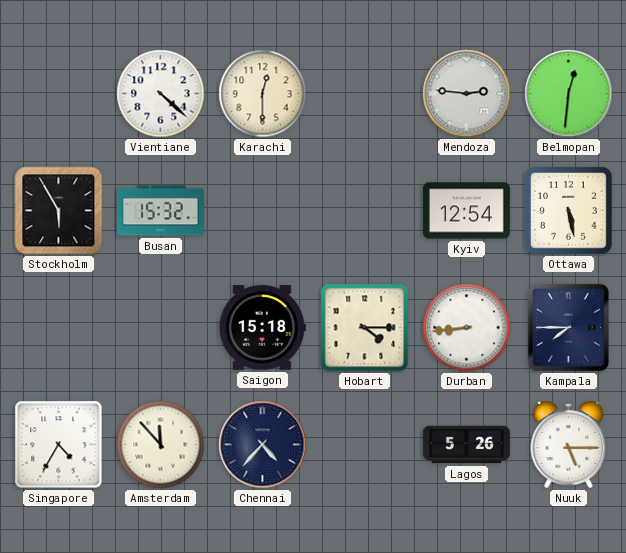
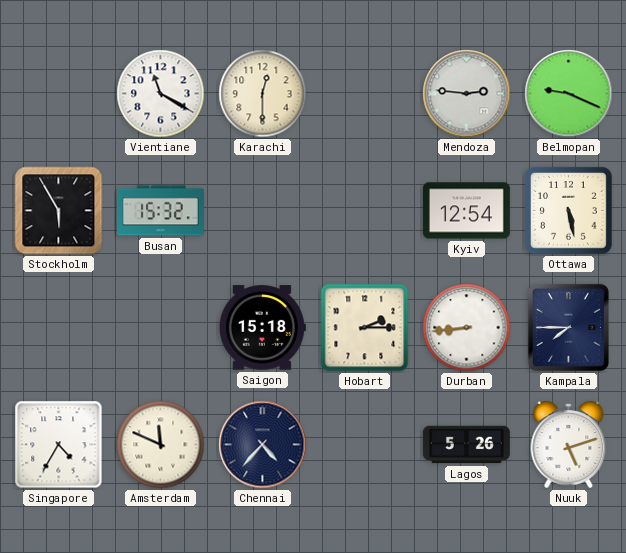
Vientiane: 4:22 -> 11:20 (161, 94)
Belmopan: 12:31 -> 9:19 (569, 94)
Hobart: 4:15 -> 2:15 (365, 328)
Amsterdam: 11:53 -> 11:49 (161, 445)
Nuuk: 5:15 -> 5:12 (569, 444)
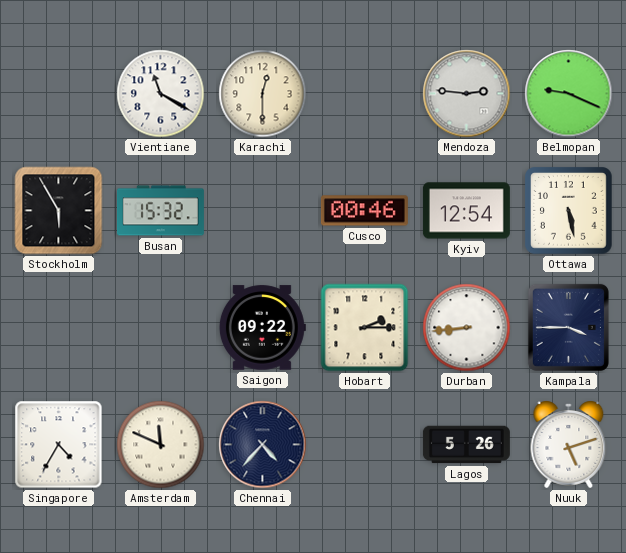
Cusco: none -> 00:46 (364, 211)
Saigon: 15:18 -> 09:22 (262, 328)
Kampala: 7:45 -> 3:45 (568, 327)
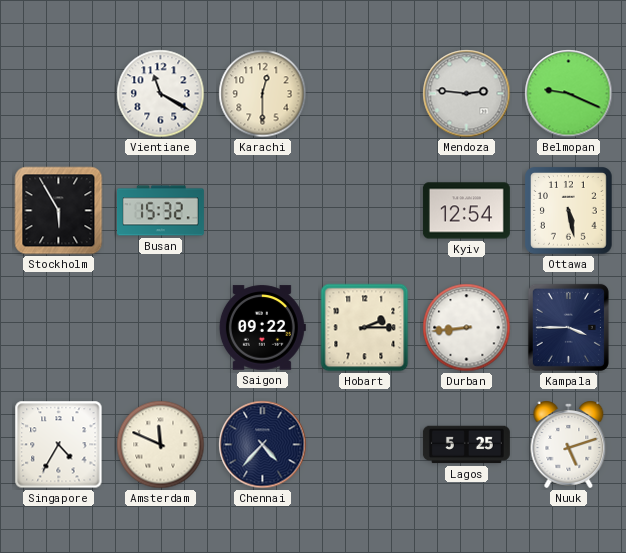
Cusco: 00:46 -> none (364, 211)
Lagos: 5:26 -> 5:25 (466, 445)
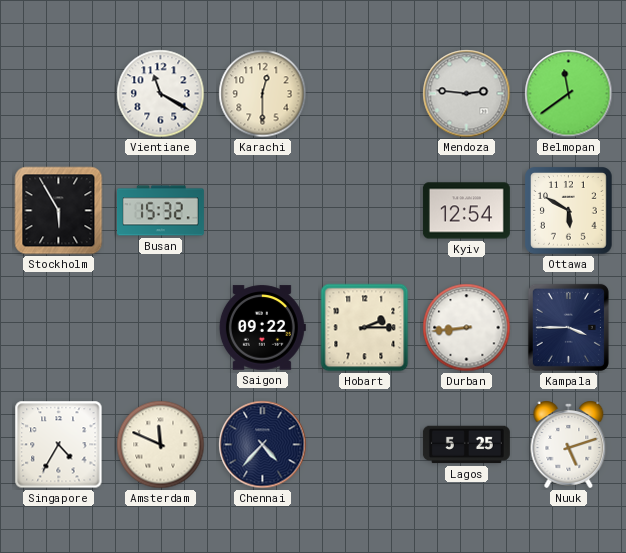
Belmopan: 9:19 -> 11:39 (569, 94)
Ottawa: 5:28 -> 5:50 (569, 211)
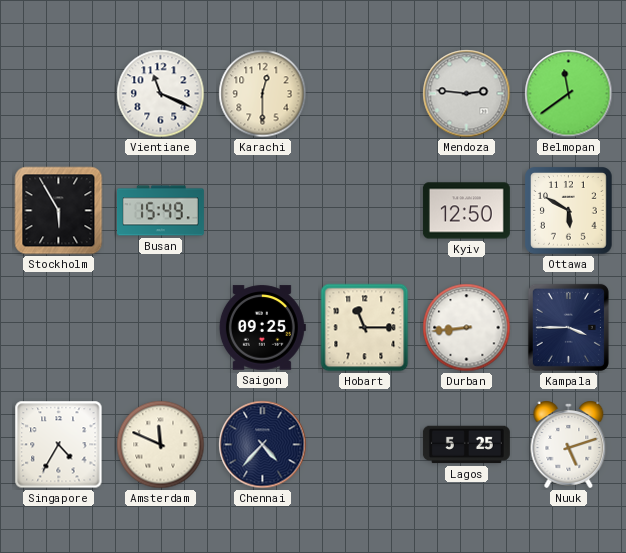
Vientiane: 11:20 -> 11:19 (161, 94)
Busan: 15:32 -> 15:49 (160, 211)
Kyiv: 12:54 -> 12:50 (466, 211)
Saigon: 09:22 -> 09:25 (262, 328)
Hobart: 2:15 -> 11:15 (365, 328)
